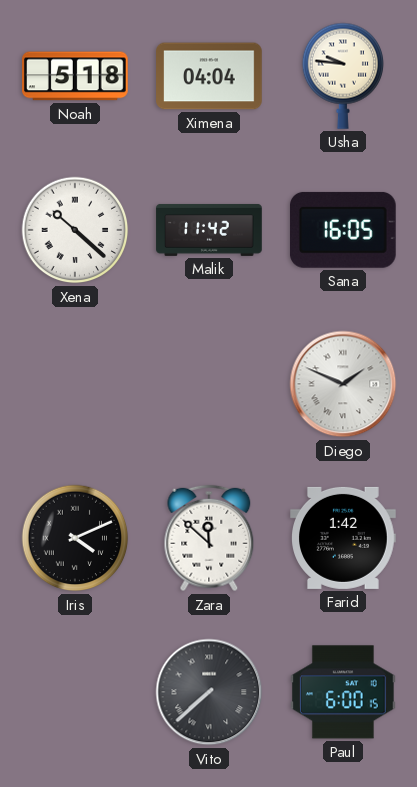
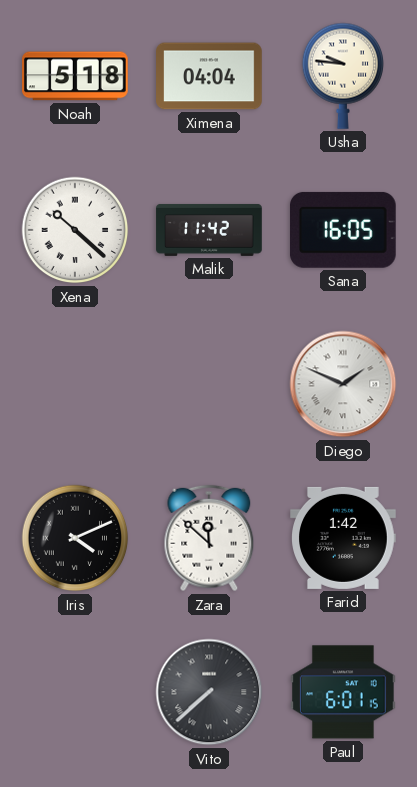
Paul: 6:00 -> 6:01 (344, 692)
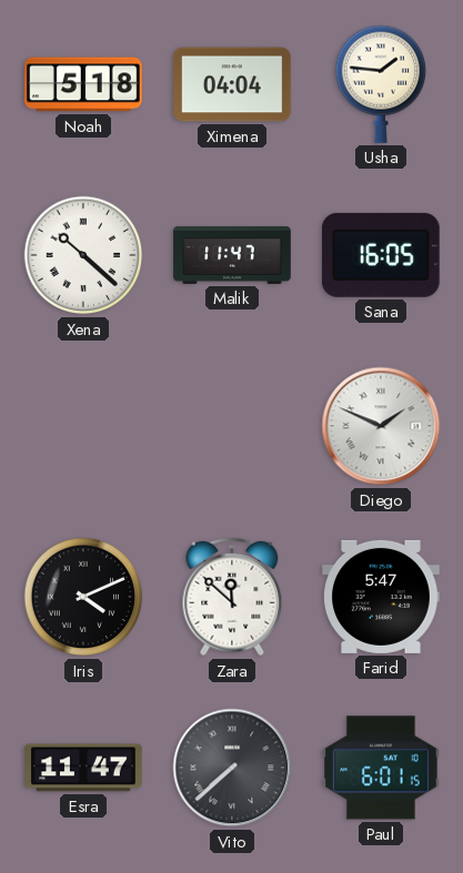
Usha: 9:46 -> 1:46 (380, 84)
Malik: 11:42 -> 11:47 (232, 255)
Farid: 1:42 -> 5:47 (381, 597)
Esra: none -> 11:47 (83, 768)
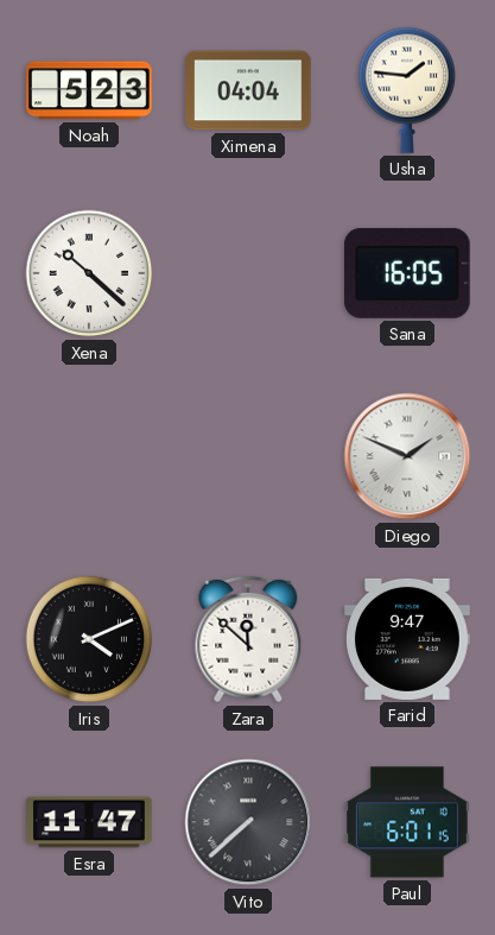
Noah: 5:18 -> 5:23 (90, 90)
Malik: 11:47 -> none (232, 255)
Farid: 5:47 -> 9:47 (407, 639)
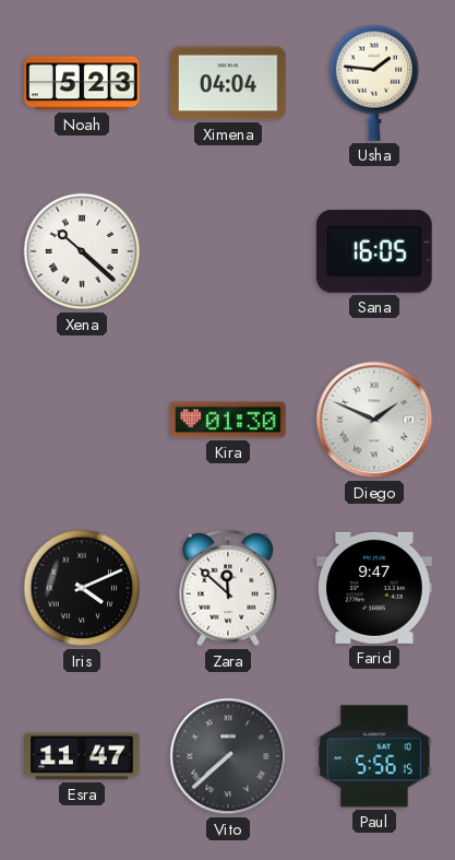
Kira: none -> 01:30 (228, 420)
Paul: 6:01 -> 5:56 (375, 756)
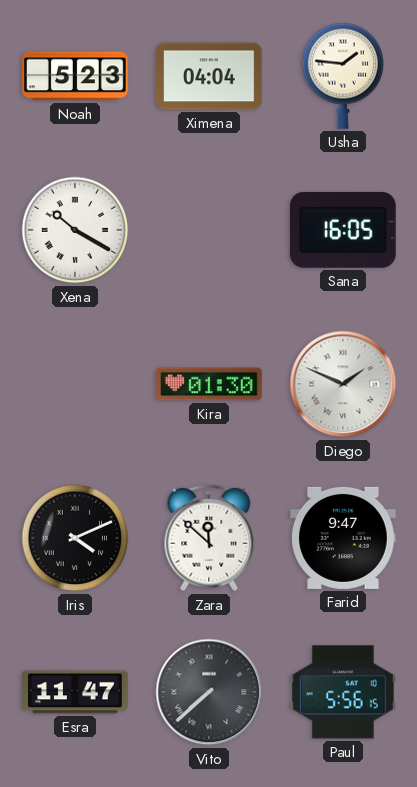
Xena: 10:22 -> 10:20 (75, 230)
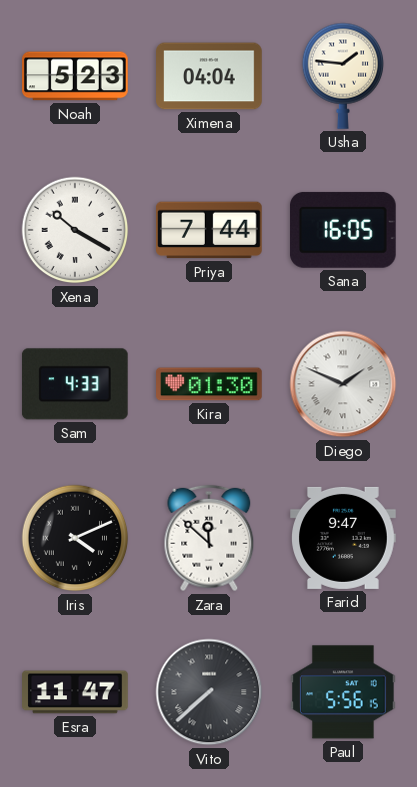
Priya: none -> 7:44 (210, 230)
Sam: none -> 4:33 (75, 384)
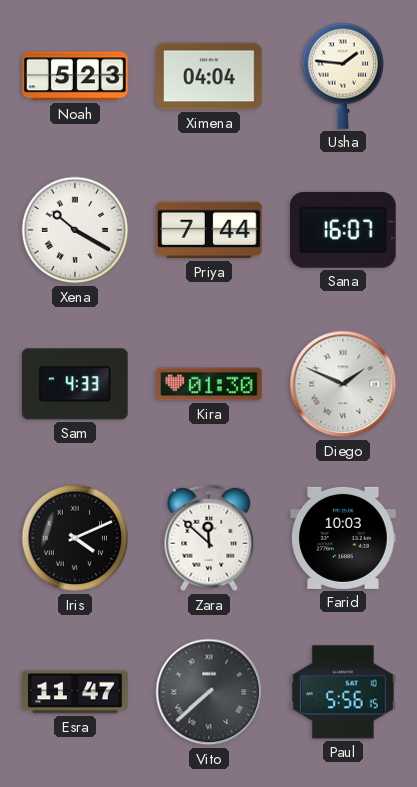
Sana: 16:05 -> 16:07 (343, 230)
Farid: 9:47 -> 10:03 (343, 538)
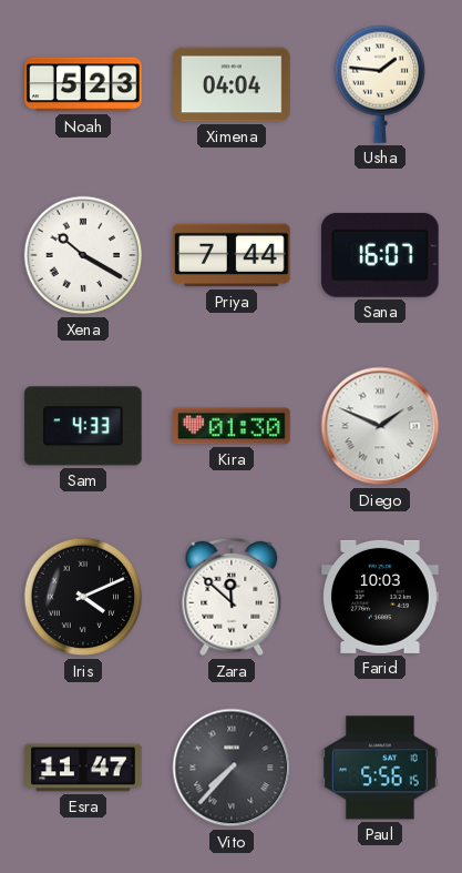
Vito: 7:38 -> 7:37 (232, 768)
